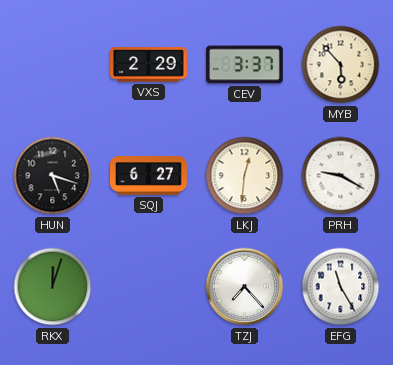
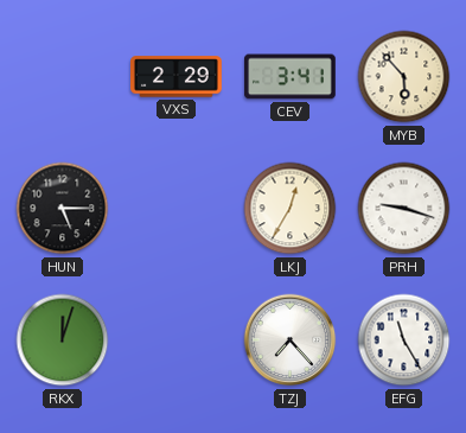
CEV: 3:37 -> 3:41 (291, 77)
HUN: 5:18 -> 5:15 (63, 209)
SQJ: 6:27 -> none (149, 176)
LKJ: 12:31 -> 12:35 (291, 209)
PRH: 9:20 -> 9:18 (404, 209)
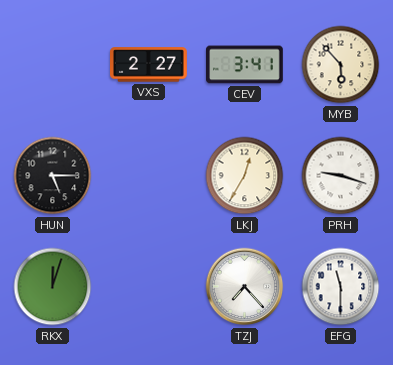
VXS: 2:29 -> 2:27 (149, 65)
EFG: 11:25 -> 11:30 (341, 287)
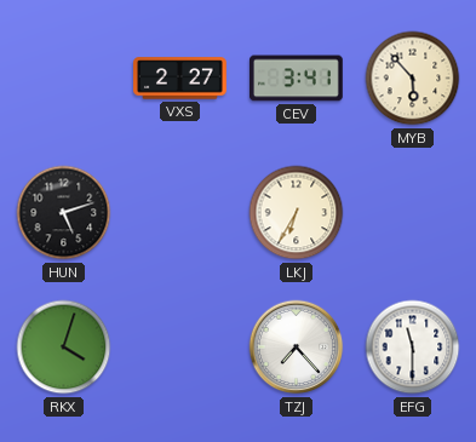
HUN: 5:15 -> 5:12 (64, 213)
LKJ: 12:35 -> 6:35 (297, 213)
PRH: 9:18 -> none (341, 176)
RKX: 12:03 -> 4:03 (64, 348)
